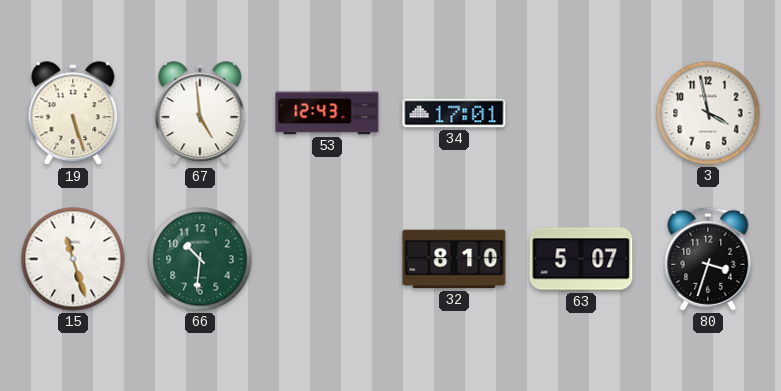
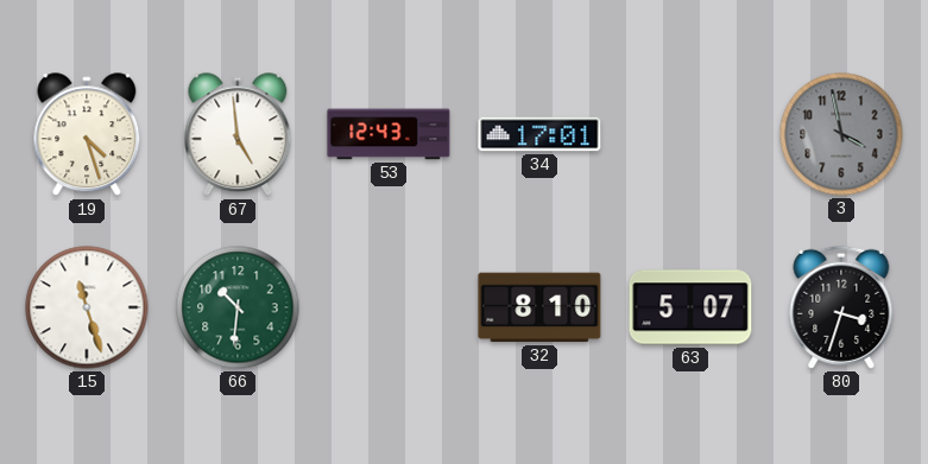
19: 5:27 -> 4:27 (87, 135)
3 dial: white -> grey (841, 134)
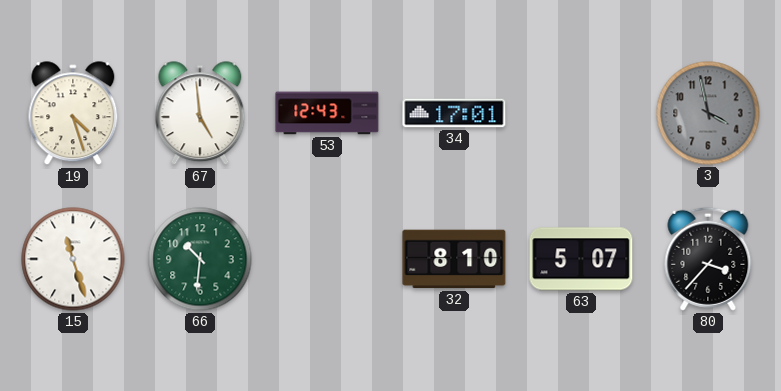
80: 3:33 -> 3:37 (708, 259)
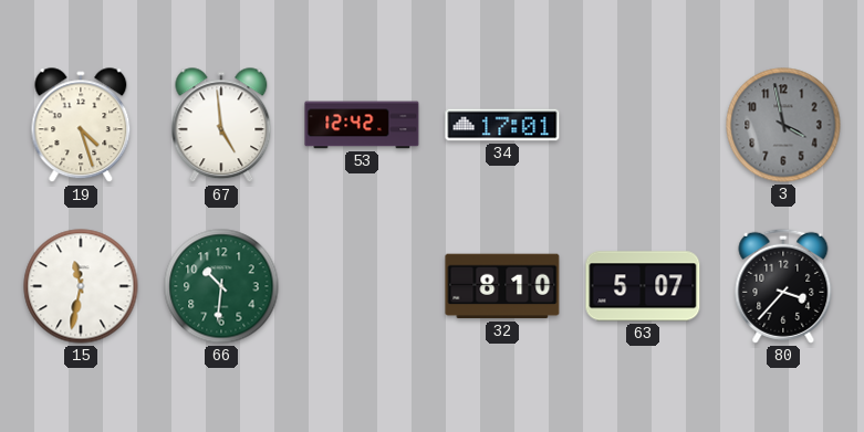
53: 12:43 -> 12:42 (362, 125)
15: 11:27 -> 11:32 (81, 286)
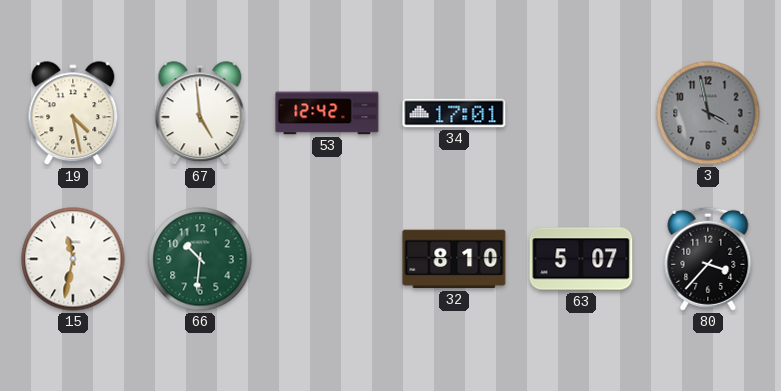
19: 4:27 -> 4:28 (73, 114)
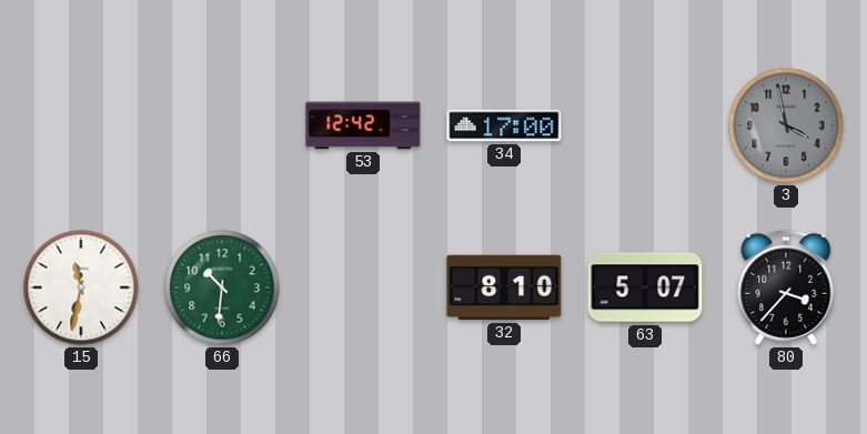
19: 4:28 -> none (73, 114)
67: 4:59 -> none (200, 114)
34: 17:01 -> 17:00 (504, 125)
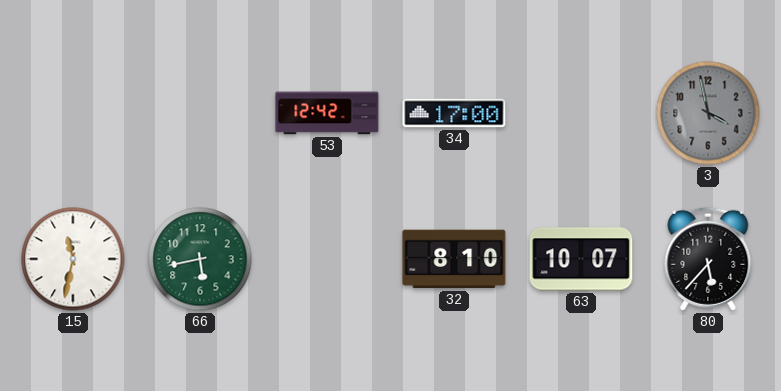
66: 10:31 -> 5:43 (200, 259)
63: 5:07 -> 10:07 (581, 259)
80: 3:37 -> 5:37 (708, 259)
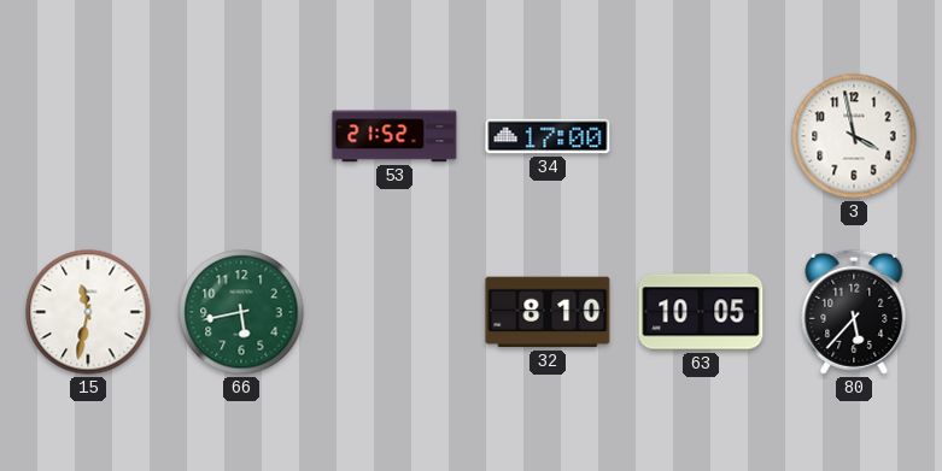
53: 12:42 -> 21:52 (394, 136)
3 dial: grey -> white (854, 136)
63: 10:07 -> 10:05 (701, 312)
